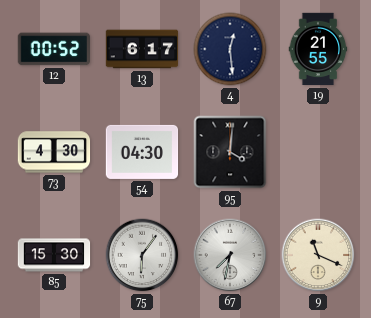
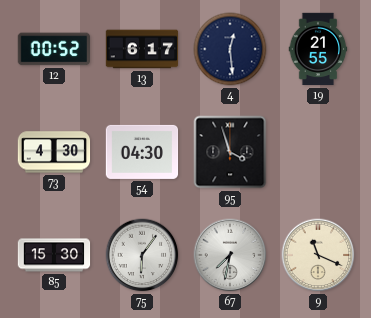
95: 4:01 -> 3:57 (230, 152)
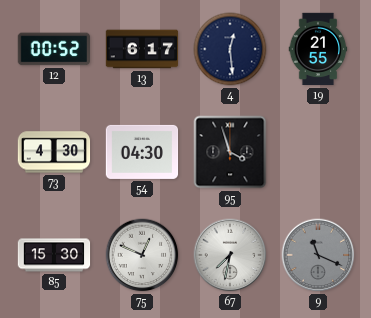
75: 6:06 -> 12:49 (142, 255)
9 dial: cream -> grey (318, 255)
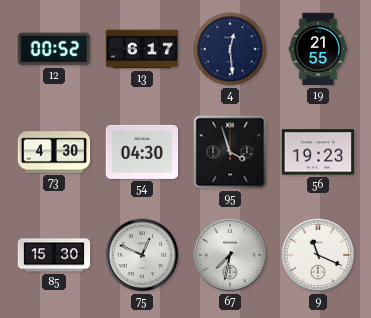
56: none -> 19:23 (318, 152)
9 dial: grey -> white (318, 255)
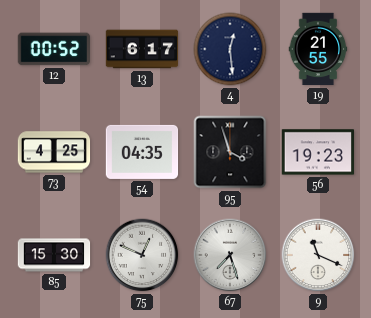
73: 4:30 -> 4:25 (54, 152)
54: 04:30 -> 04:35 (142, 152)
67: 7:32 -> 7:27 (230, 255)
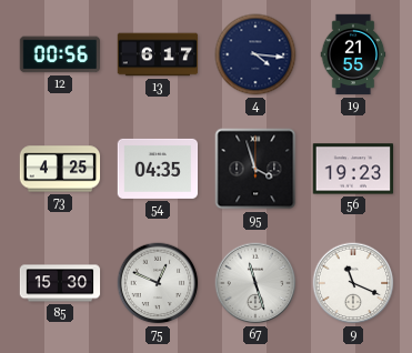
12: 00:52 -> 00:56 (59, 54)
4: 12:29 -> 4:16 (255, 54)
67: 7:27 -> 11:27 (255, 283)
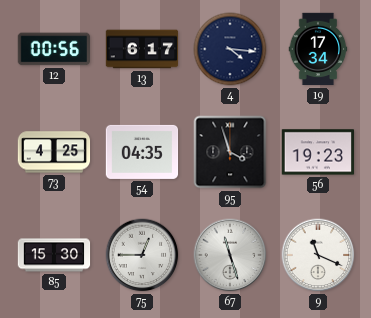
19: 21:55 -> 17:34 (318, 49)
75: 12:49 -> 12:45 (142, 255)
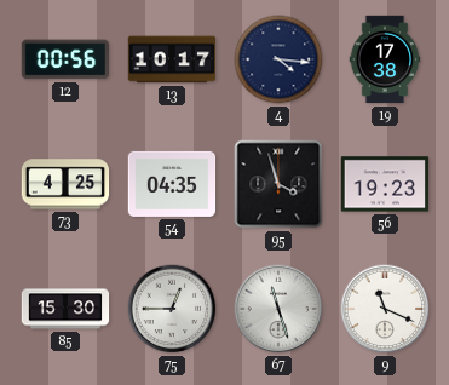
13: 6:17 -> 10:17 (172, 59)
19: 17:34 -> 17:38 (385, 59)
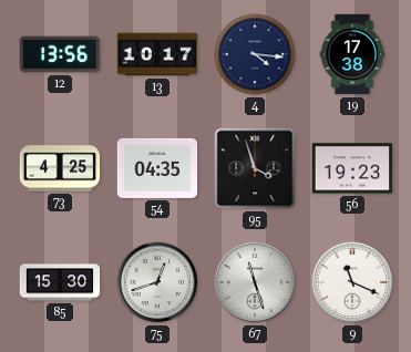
12: 00:56 -> 13:56 (59, 54)
75: 12:45 -> 12:42 (157, 282)
